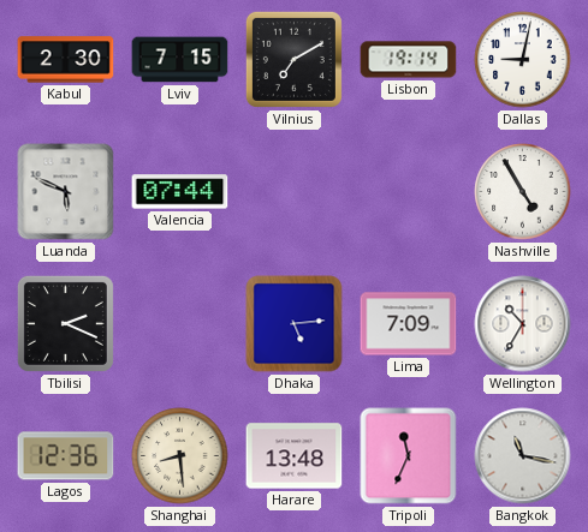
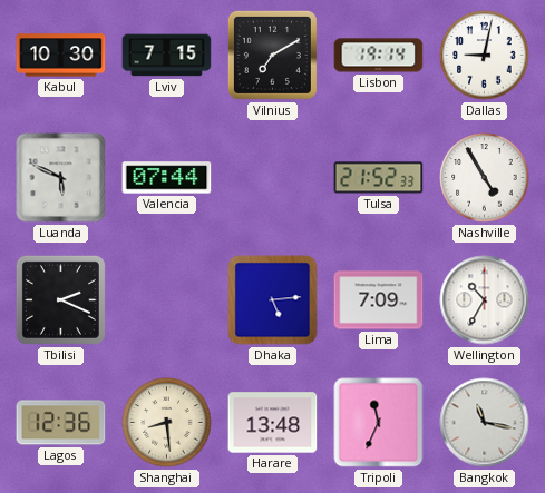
Kabul: 2:30 -> 10:30 (61, 56)
Tulsa: none -> 21:52 (379, 178)
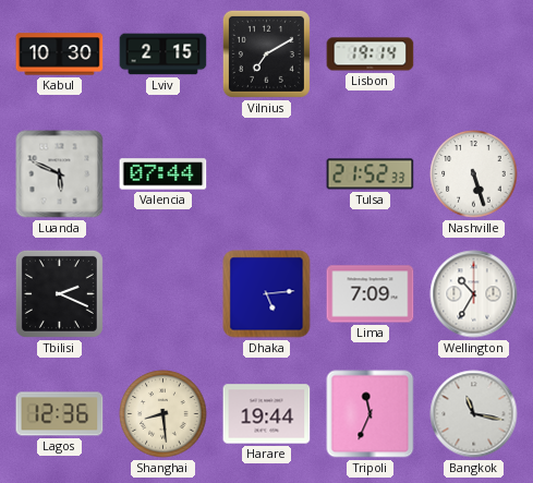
Lviv: 7:15 -> 2:15 (163, 55)
Dallas: 9:02 -> none (485, 56)
Nashville: 4:55 -> 5:27 (474, 174)
Harare: 13:48 -> 19:44 (267, 414)
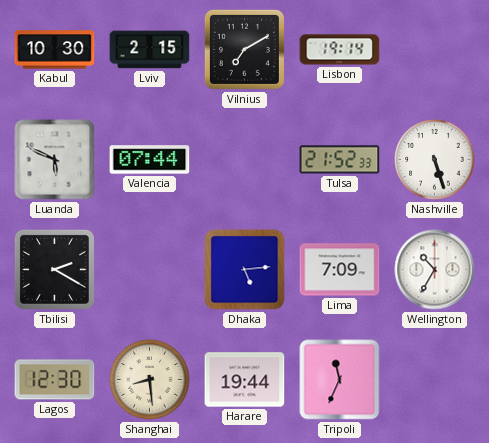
Tbilisi: 2:19 -> 2:20 (54, 269)
Lagos: 12:36 -> 12:30 (55, 380)
Bangkok: 11:17 -> none (474, 414)
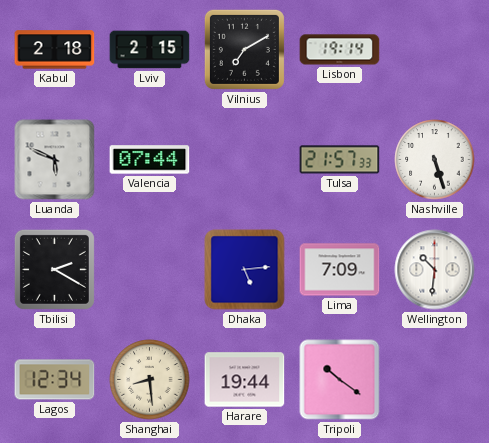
Kabul: 10:30 -> 2:18 (55, 50)
Tulsa: 21:52 -> 21:57 (340, 160)
Wellington: 10:35 -> 10:31 (435, 270)
Lagos: 12:30 -> 12:34 (55, 380)
Tripoli: 11:34 -> 10:21 (340, 380)
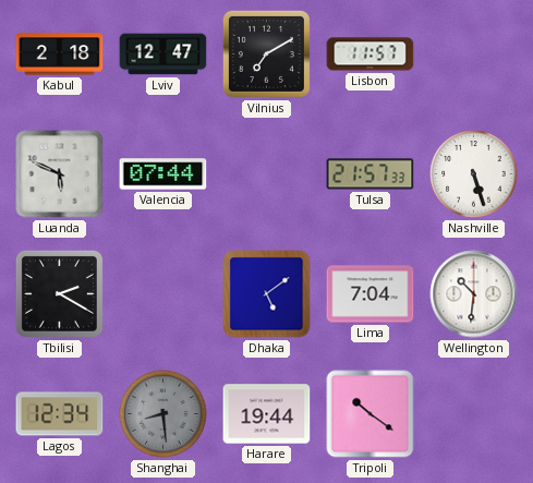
Lviv: 2:15 -> 12:47 (163, 55)
Lisbon: 19:14 -> 11:57 (371, 55)
Dhaka: 5:14 -> 5:09 (267, 294)
Lima: 7:09 -> 7:04 (371, 294)
Shanghai dial: cream -> grey (163, 414)
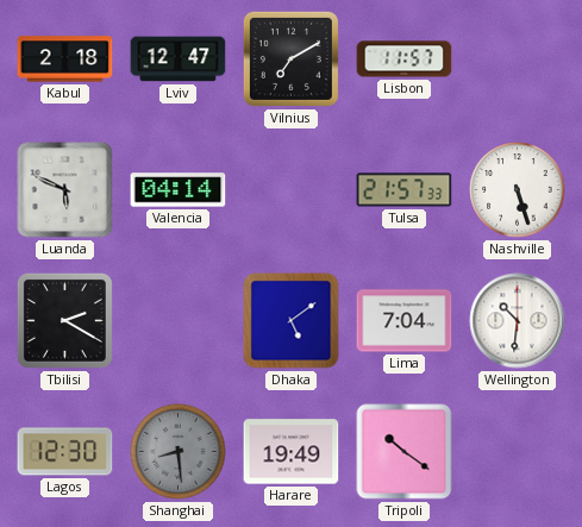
Valencia: 07:44 -> 04:14 (179, 190)
Lagos: 12:34 -> 12:30 (65, 452)
Harare: 19:44 -> 19:49 (292, 452)
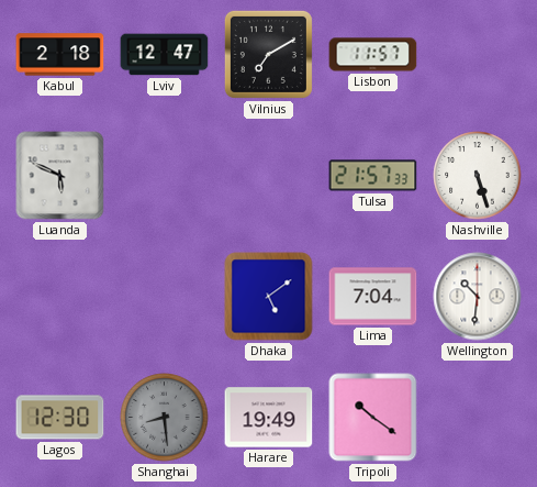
Valencia: 04:14 -> none (179, 190)
Tbilisi: 2:20 -> none (64, 320)
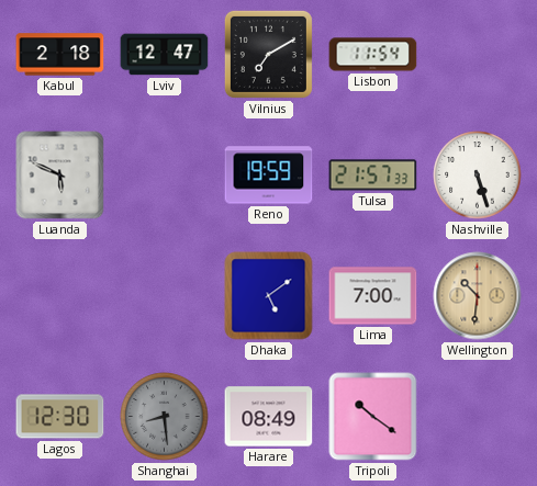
Lisbon: 11:57 -> 11:54 (373, 55)
Reno: none -> 19:59 (269, 176)
Lima: 7:04 -> 7:00 (373, 296)
Wellington dial: white -> champagne (478, 296)
Harare: 19:49 -> 08:49 (269, 417)
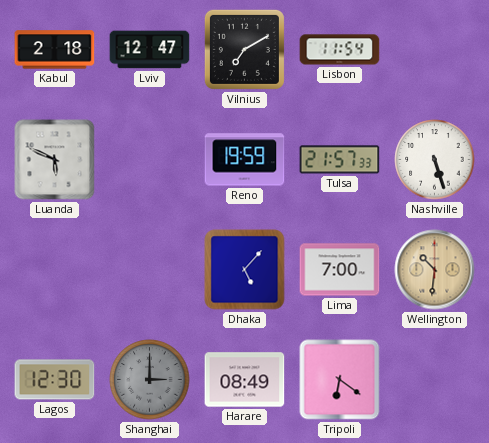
Dhaka: 5:09 -> 5:07 (245, 270)
Shanghai: 8:29 -> 3:00 (150, 380)
Tripoli: 10:21 -> 6:21 (340, 380)
